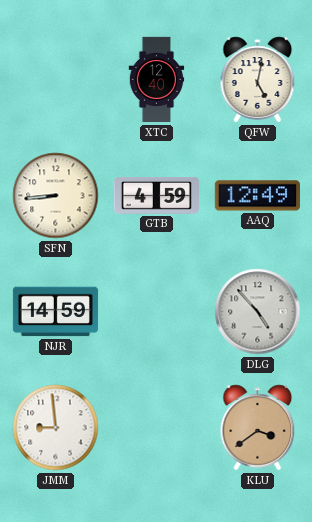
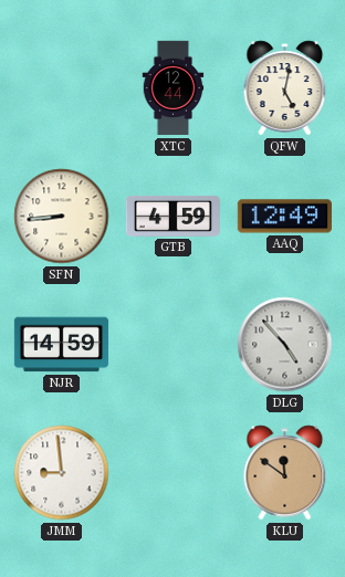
XTC: 12:40 -> 12:44 (174, 88)
KLU: 3:39 -> 11:51 (285, 473)
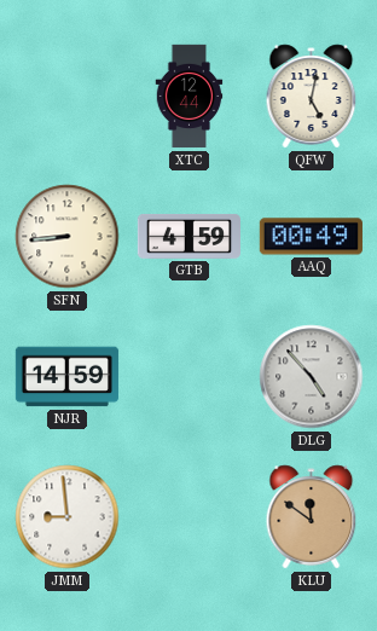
AAQ: 12:49 -> 00:49 (311, 237)
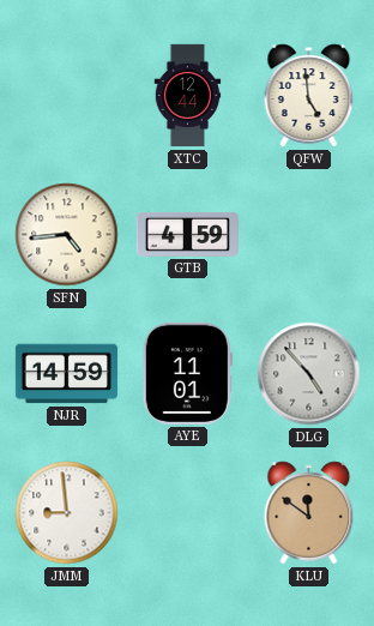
QFW: 5:02 -> 4:59 (309, 96)
SFN: 8:44 -> 4:44 (67, 235)
AAQ: 00:49 -> none (311, 237)
AYE: none -> 11:01 (187, 373)
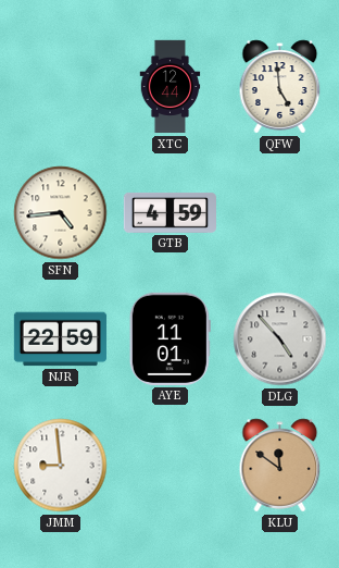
NJR: 14:59 -> 22:59 (60, 339)
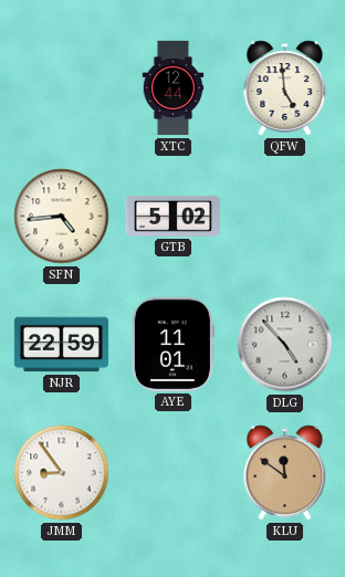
GTB: 4:59 -> 5:02 (172, 216)
JMM: 8:59 -> 8:54 (62, 473)
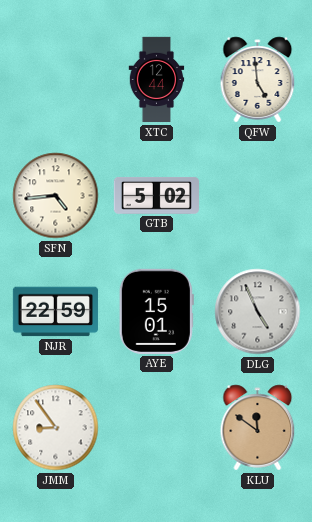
AYE: 11:01 -> 15:01 (156, 311)
DLG: 4:53 -> 4:56 (258, 312)
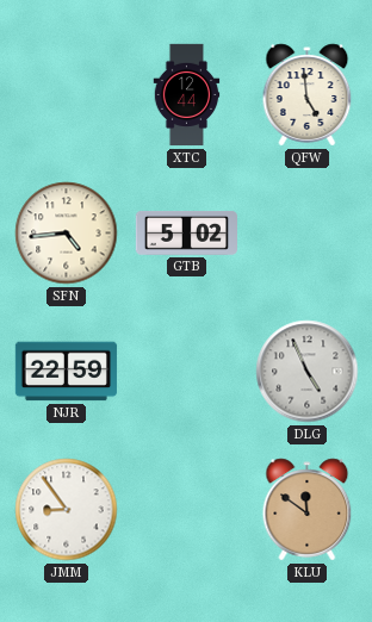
AYE: 15:01 -> none (156, 311)
